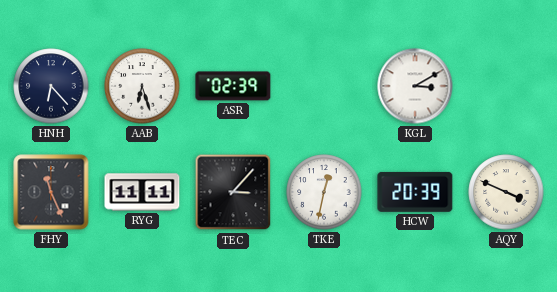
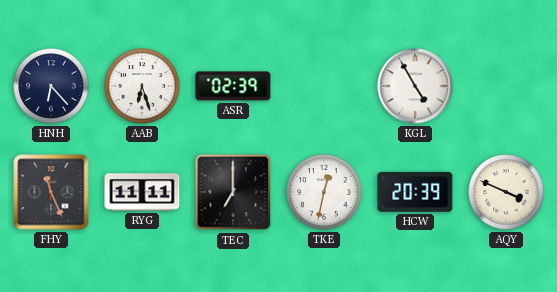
KGL: 3:10 -> 4:55 (415, 86)
TEC: 3:07 -> 7:00 (233, 192)
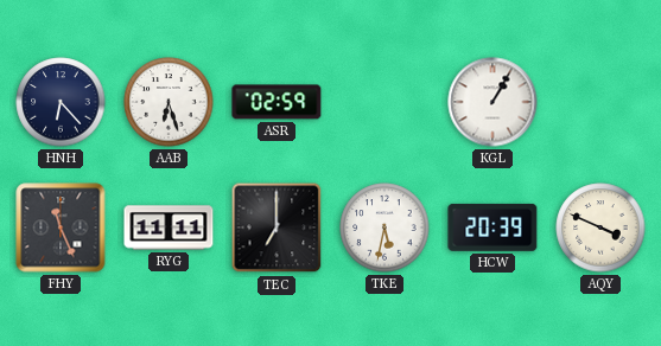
ASR: 02:39 -> 02:59 (277, 102)
KGL: 4:55 -> 1:05 (492, 102)
TKE: 12:32 -> 5:32 (384, 228)
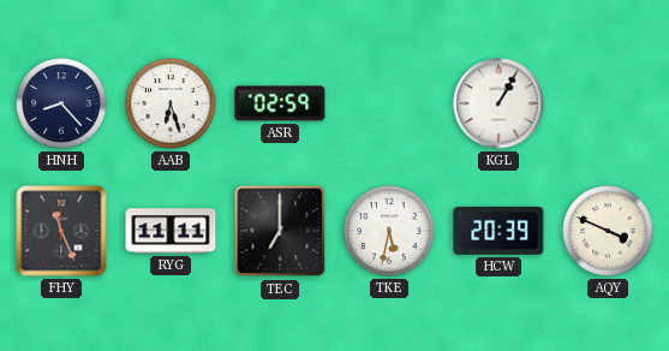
HNH: 6:23 -> 8:23 (61, 103)
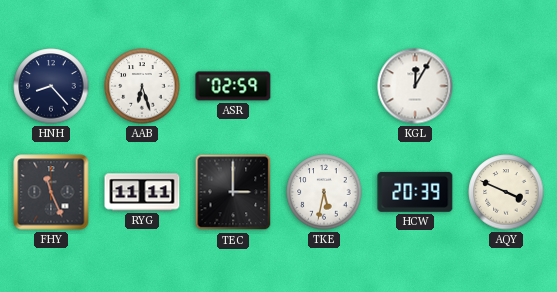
KGL: 1:05 -> 12:05 (415, 86)
TEC: 7:00 -> 3:00 (233, 192)
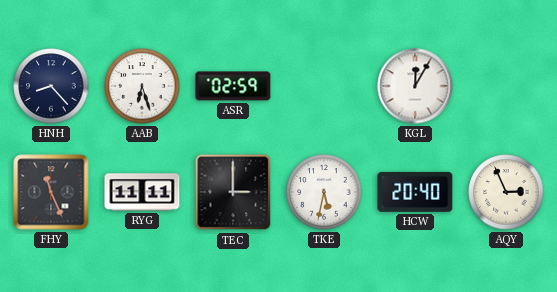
HCW: 20:39 -> 20:40 (415, 192)
AQY: 3:49 -> 2:56 (506, 192)
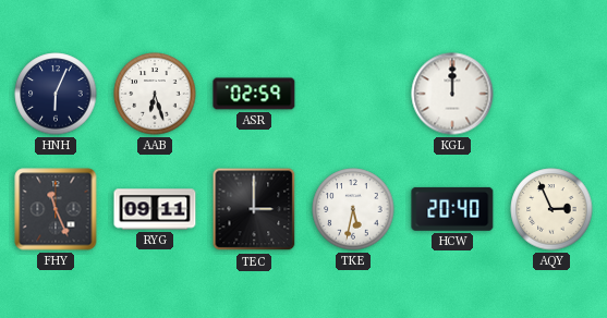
HNH: 8:23 -> 6:04 (56, 94)
KGL: 12:05 -> 12:00 (452, 94)
RYG: 11:11 -> 09:11 (155, 209)
